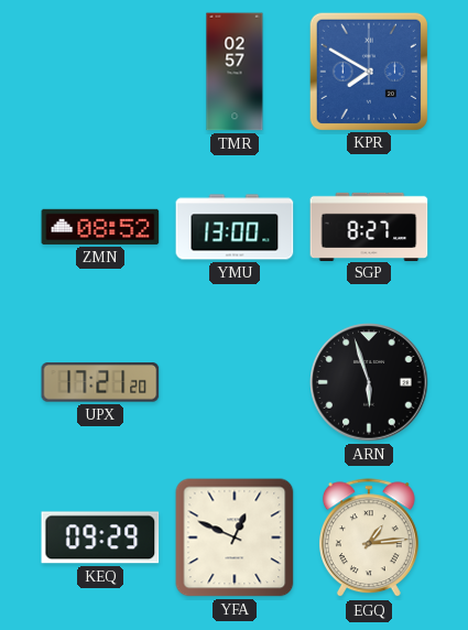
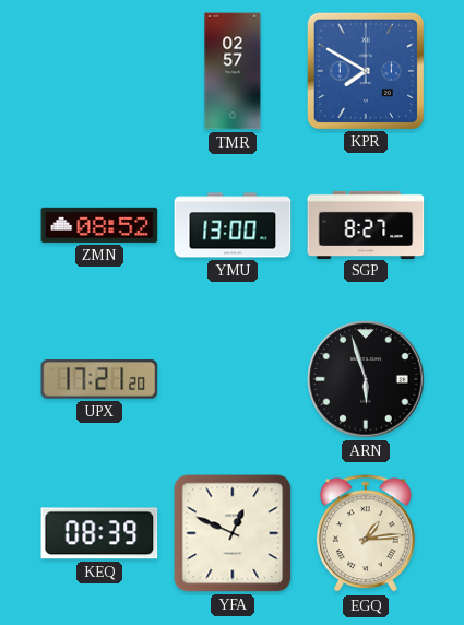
KEQ: 09:29 -> 08:39 (99, 533)
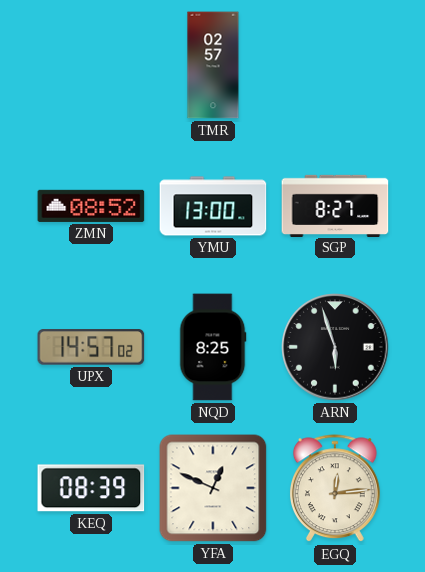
KPR: 7:50 -> none (365, 70)
UPX: 17:21 -> 14:57 (91, 347)
NQD: none -> 8:25 (213, 347)
EGQ: 1:14 -> 12:14 (335, 489)
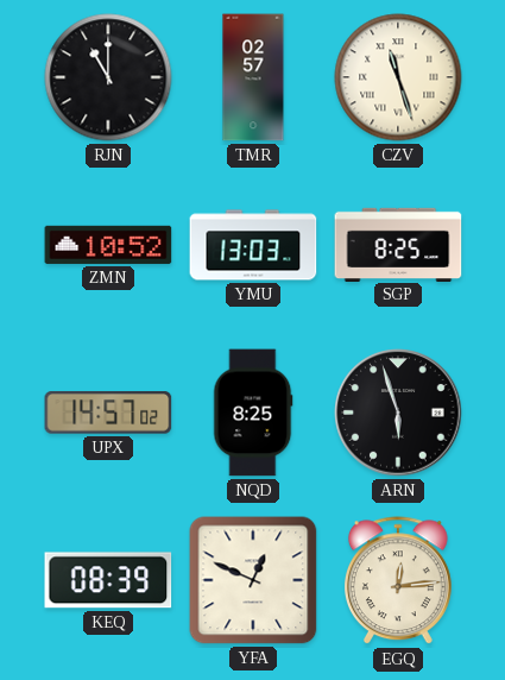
RJN: none -> 11:00 (108, 77)
CZV: none -> 11:27 (398, 77)
ZMN: 08:52 -> 10:52 (108, 245)
YMU: 13:00 -> 13:03 (253, 245)
SGP: 8:27 -> 8:25 (398, 244)
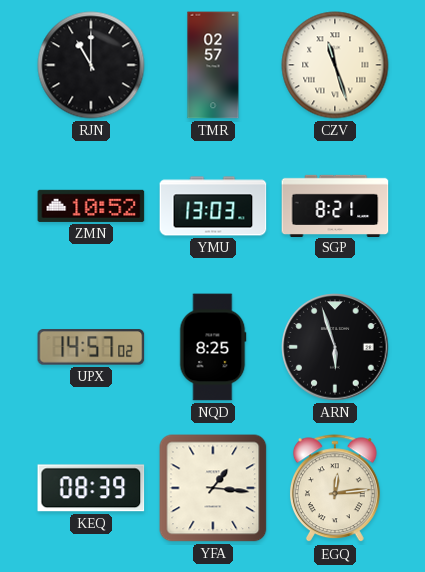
SGP: 8:25 -> 8:21 (335, 205)
YFA: 12:49 -> 1:16 (213, 488)
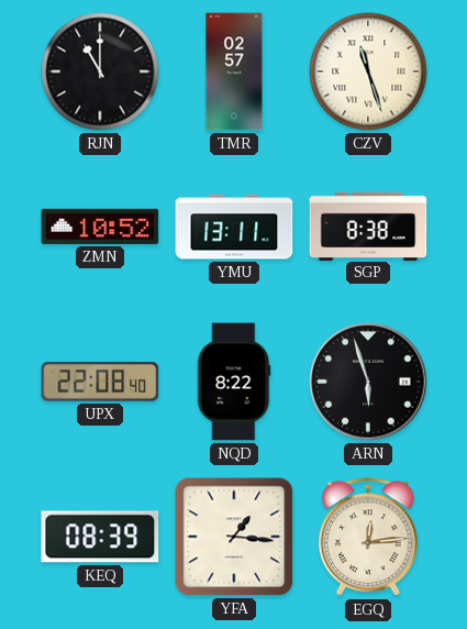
YMU: 13:03 -> 13:11 (234, 227)
SGP: 8:21 -> 8:38 (368, 225)
UPX: 14:57 -> 22:08 (100, 382)
NQD: 8:25 -> 8:22 (234, 382)
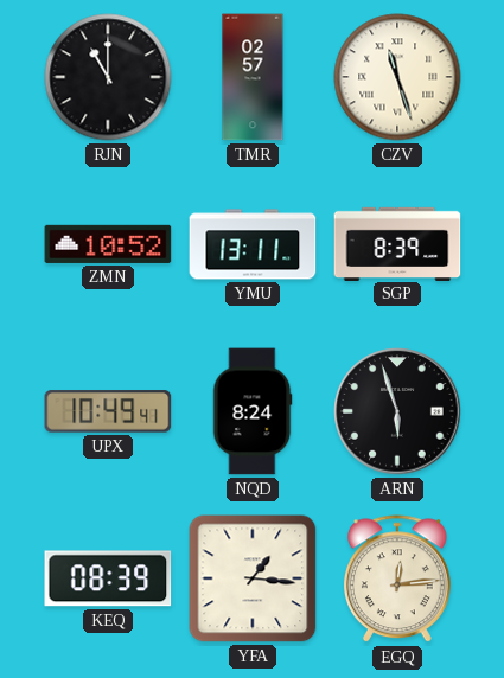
SGP: 8:38 -> 8:39 (397, 243)
UPX: 22:08 -> 10:49 (108, 411)
NQD: 8:22 -> 8:24 (253, 411)
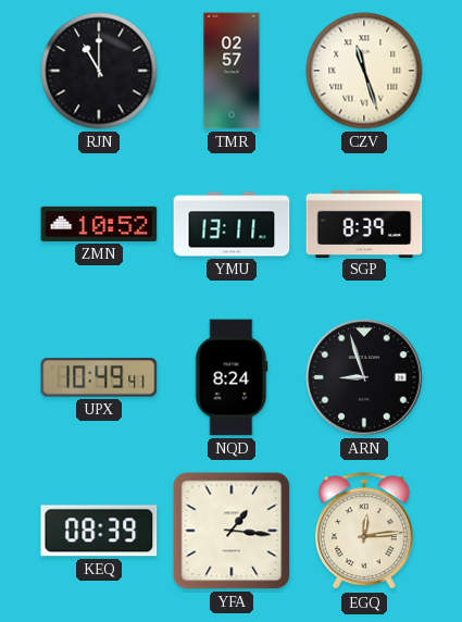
ARN: 5:57 -> 8:57 (364, 377)
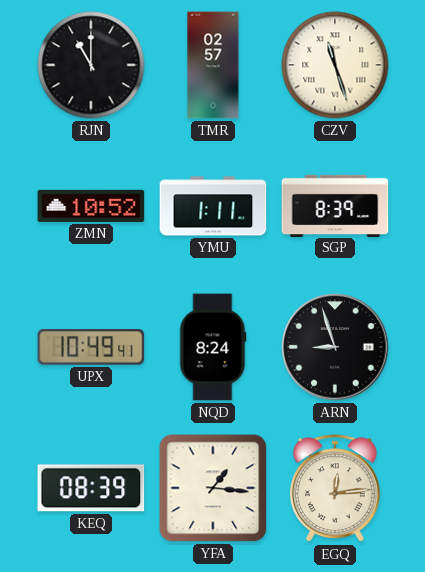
YMU: 13:11 -> 1:11 (213, 206)
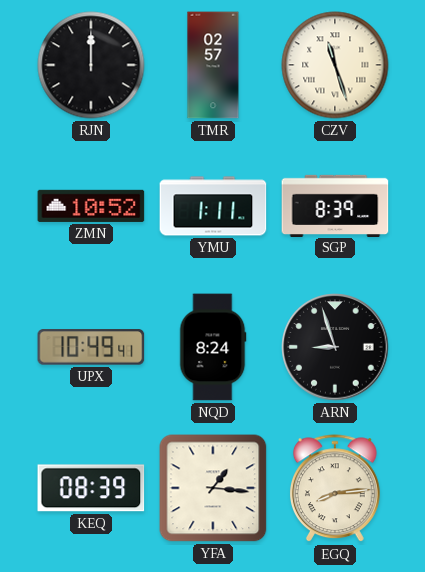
RJN: 11:00 -> 12:00 (91, 65)
EGQ: 12:14 -> 8:14 (335, 489)
